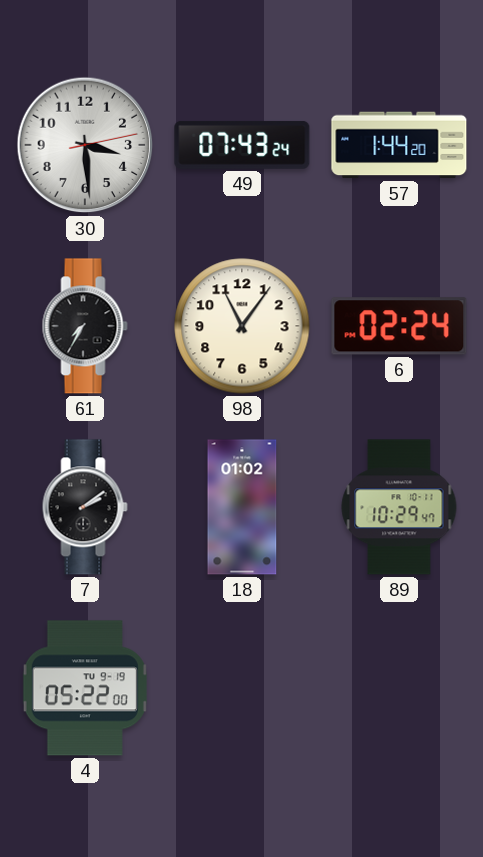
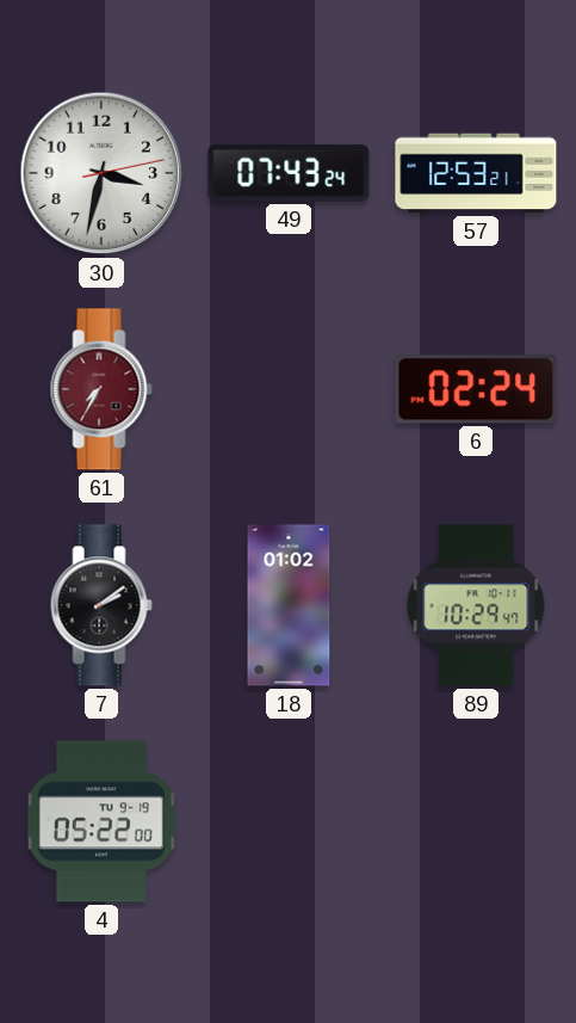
30: 3:29 -> 3:32 (101, 173)
57: 1:44 -> 12:53 (476, 173)
61 dial: black -> burgundy (101, 389)
98: 11:06 -> none (242, 326)
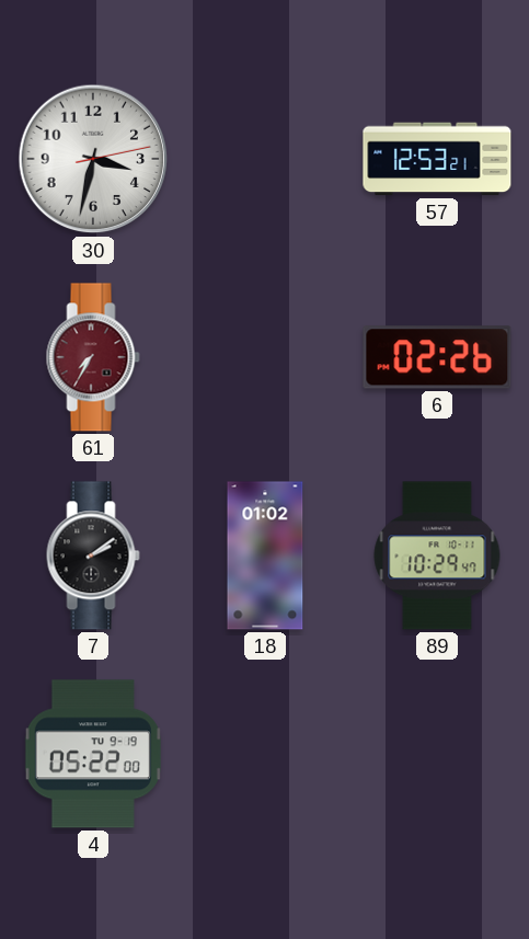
49: 07:43 -> none (289, 173)
6: 02:24 -> 02:26 (437, 357)
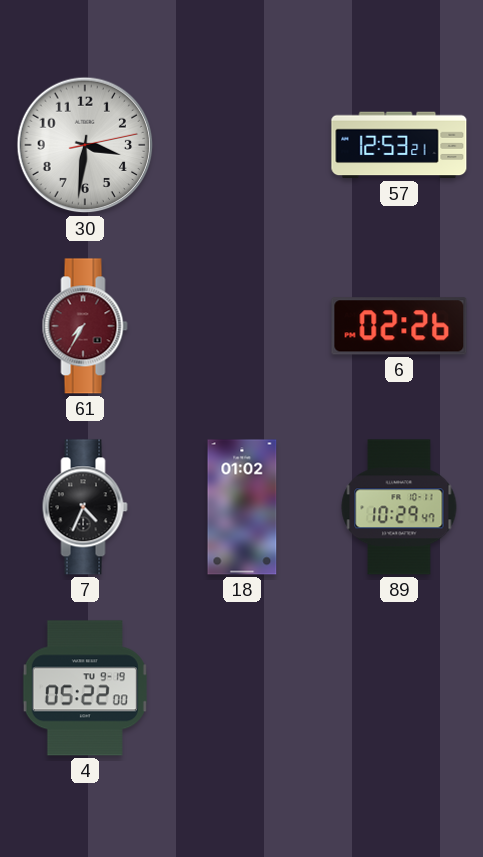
30: 3:32 -> 3:31 (85, 145)
7: 2:09 -> 4:34 (85, 507)
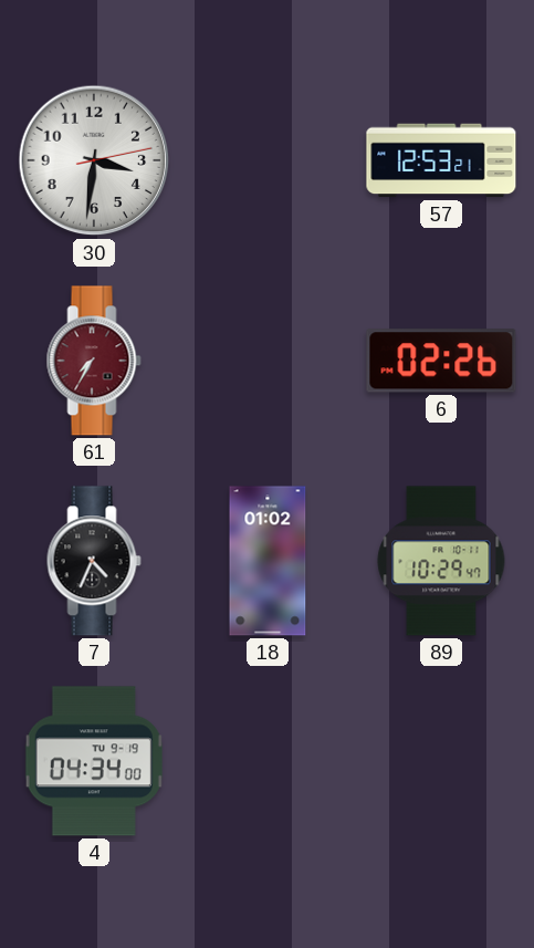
4: 05:22 -> 04:34 (94, 761)
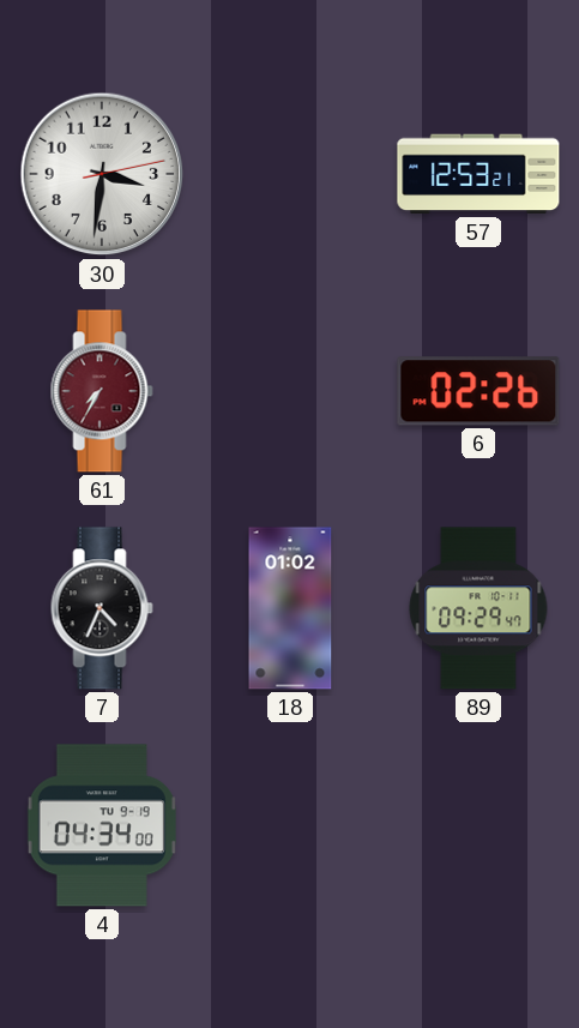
89: 10:29 -> 09:29 (478, 608)
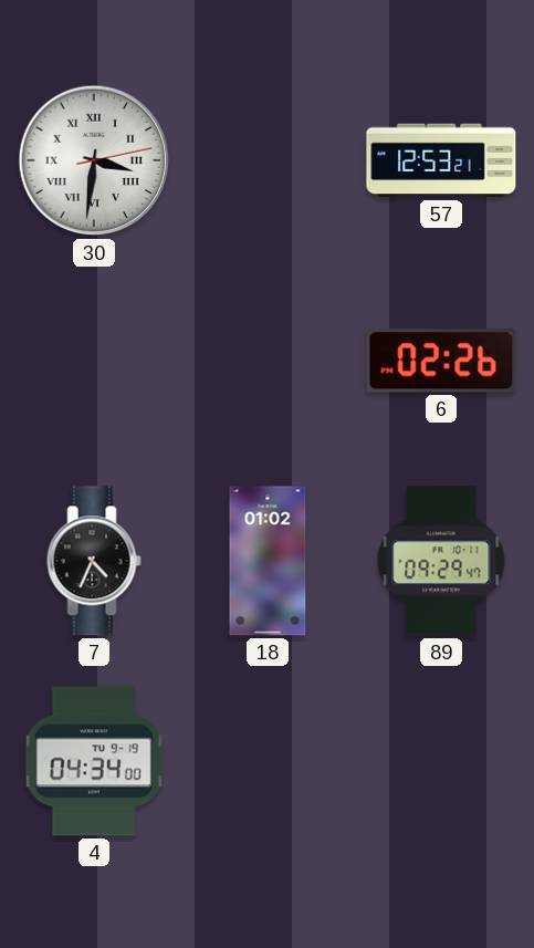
30 numerals: Arabic -> Roman (94, 160)
61: 7:35 -> none (102, 391)
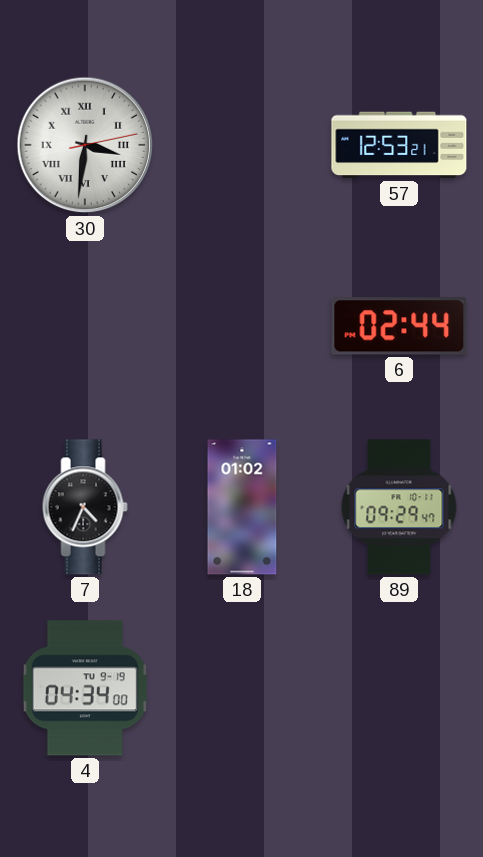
6: 02:26 -> 02:44 (399, 326)
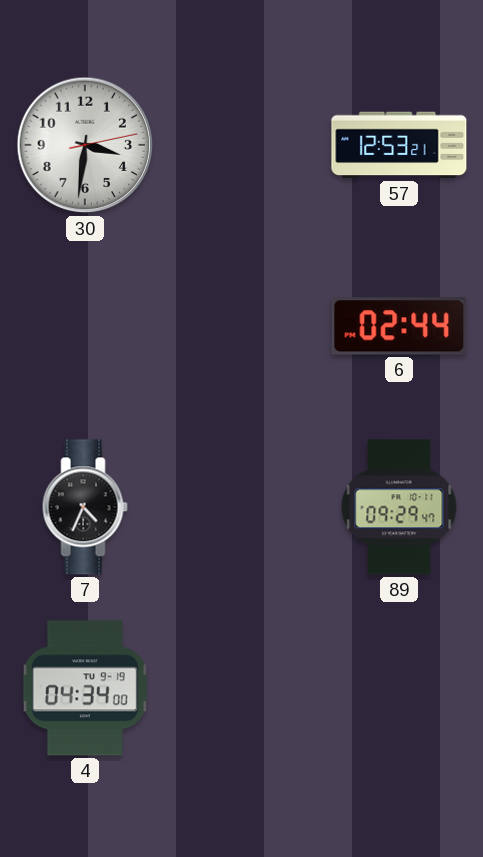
30 numerals: Roman -> Arabic (85, 145)
18: 01:02 -> none (242, 507)
